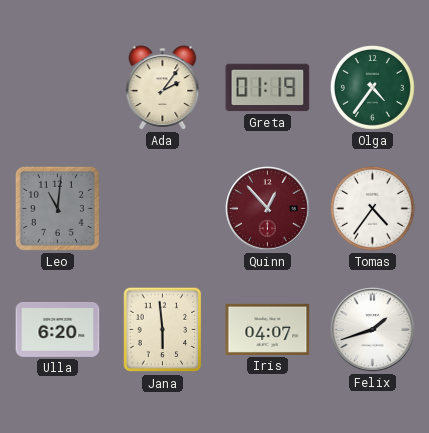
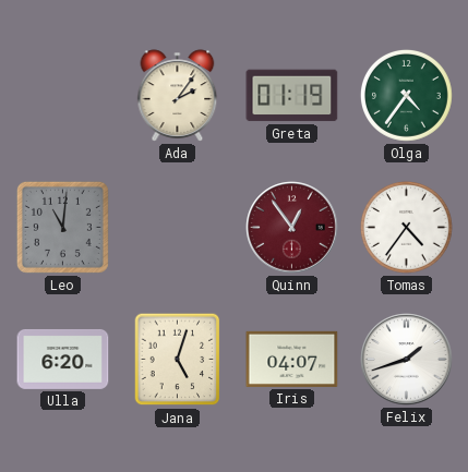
Quinn: 12:53 -> 12:54 (292, 228)
Jana: 5:59 -> 5:03 (178, 360)
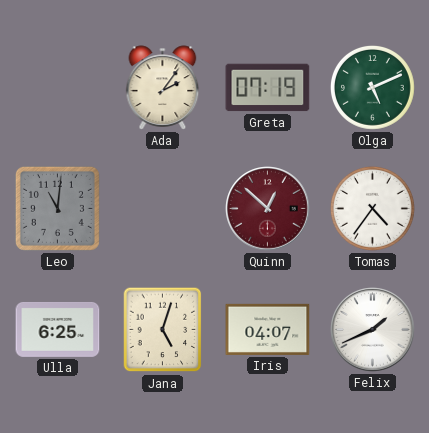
Greta: 01:19 -> 07:19 (268, 88)
Olga: 4:36 -> 5:11 (372, 87)
Quinn: 12:54 -> 12:52 (268, 209)
Ulla: 6:20 -> 6:25 (58, 329)
Felix: 1:42 -> 1:41 (373, 330)
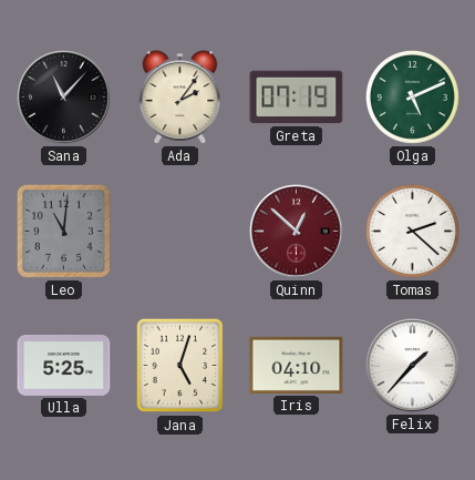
Sana: none -> 11:07 (64, 98)
Tomas: 4:36 -> 2:22 (412, 231)
Ulla: 6:25 -> 5:25 (64, 365)
Iris: 04:07 -> 04:10 (297, 365)
Felix: 1:41 -> 1:37 (413, 366)
